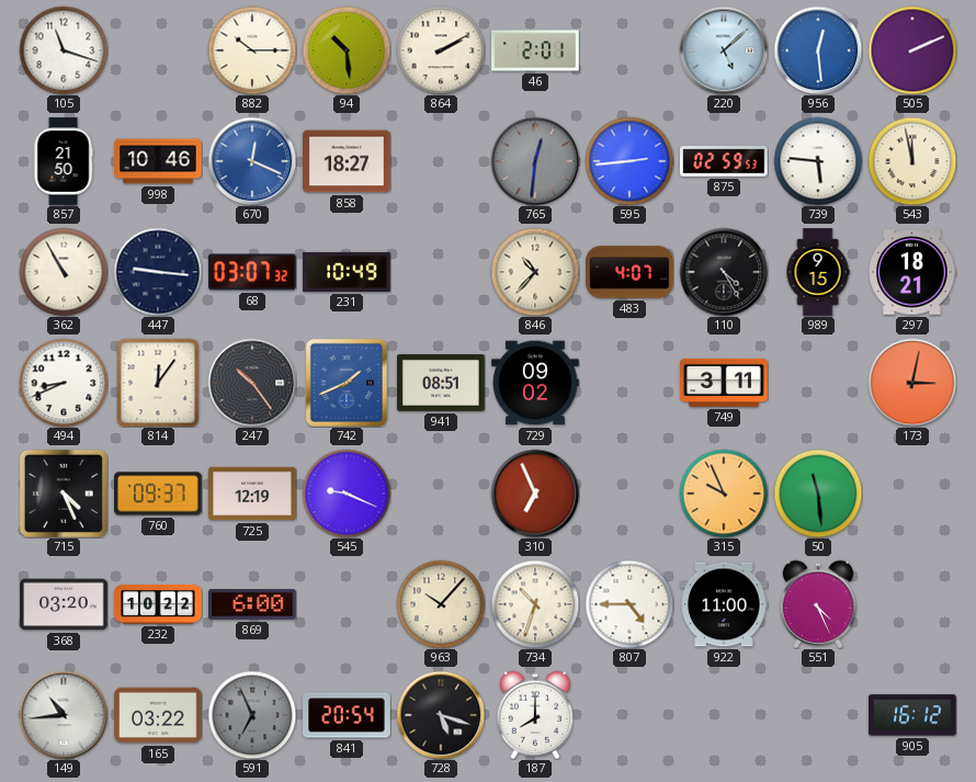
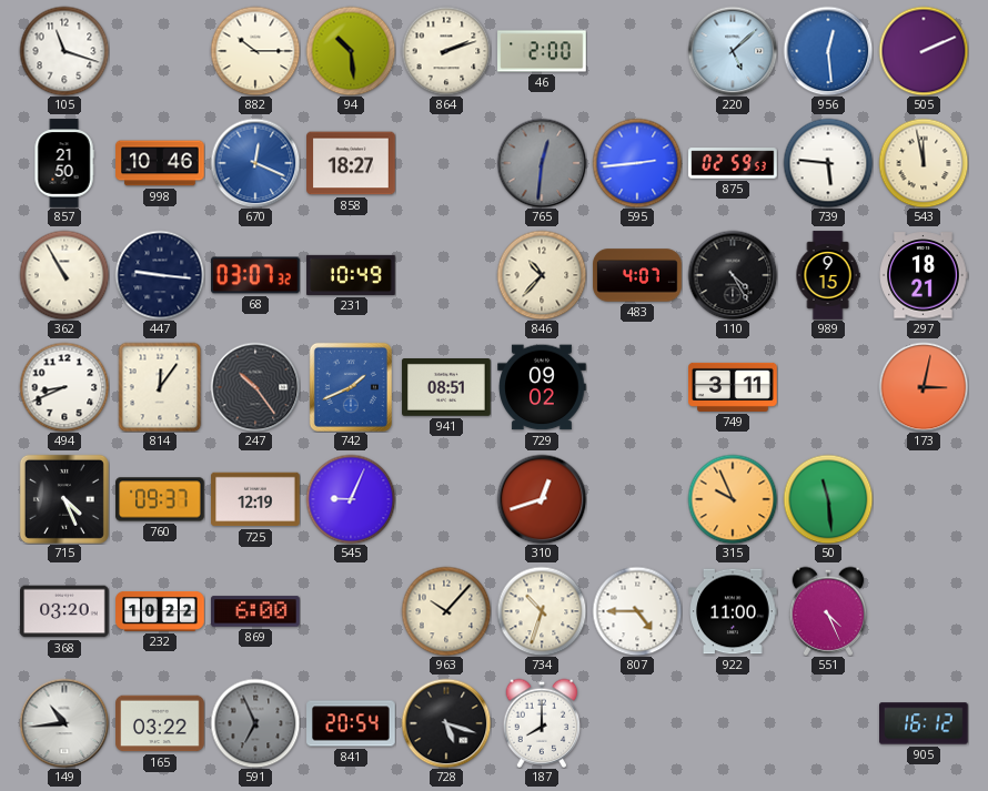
864: 2:10 -> 2:12 (446, 51)
46: 2:01 -> 2:00 (542, 51)
545: 9:19 -> 9:04 (351, 499)
310: 6:56 -> 12:42 (542, 499)
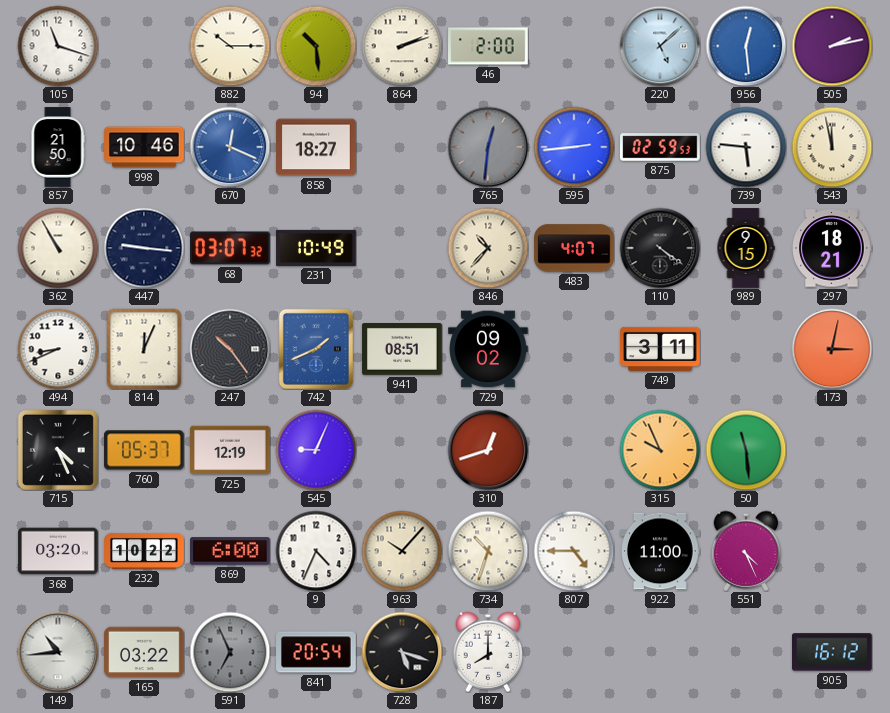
505: 2:11 -> 2:13 (832, 46)
110: 4:25 -> 4:21 (660, 248)
814: 12:06 -> 12:04 (144, 349)
760: 09:37 -> 05:37 (144, 450)
9: none -> 4:34 (316, 551)
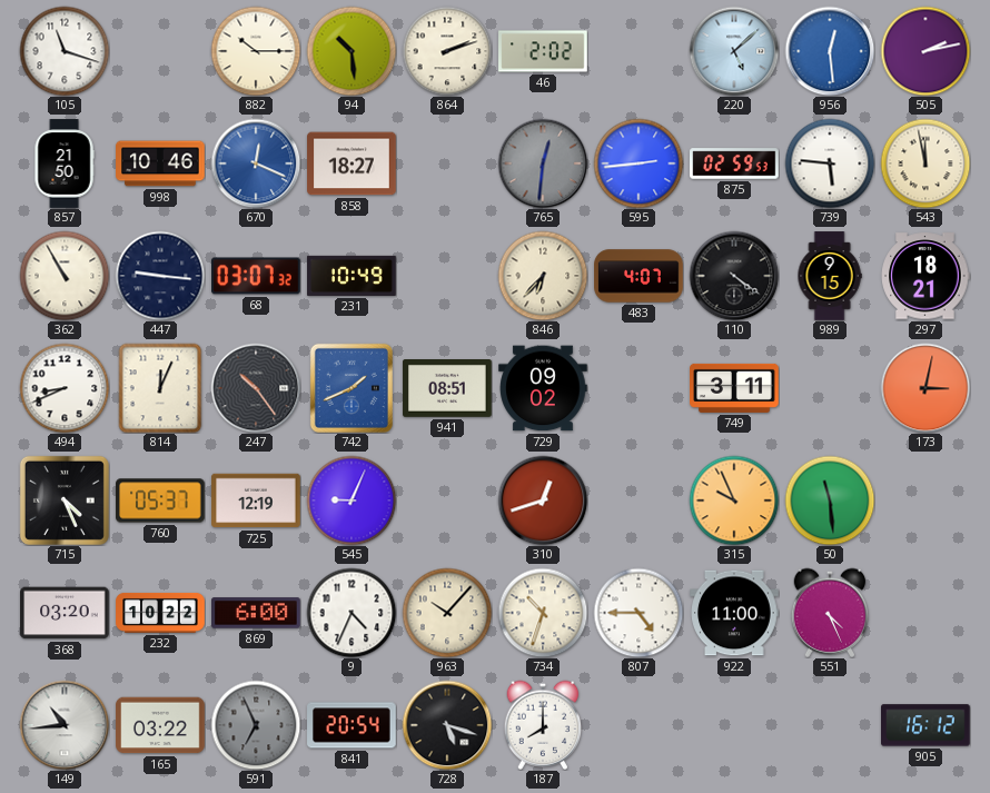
46: 2:00 -> 2:02 (543, 51)
846: 10:37 -> 6:37 (543, 276)
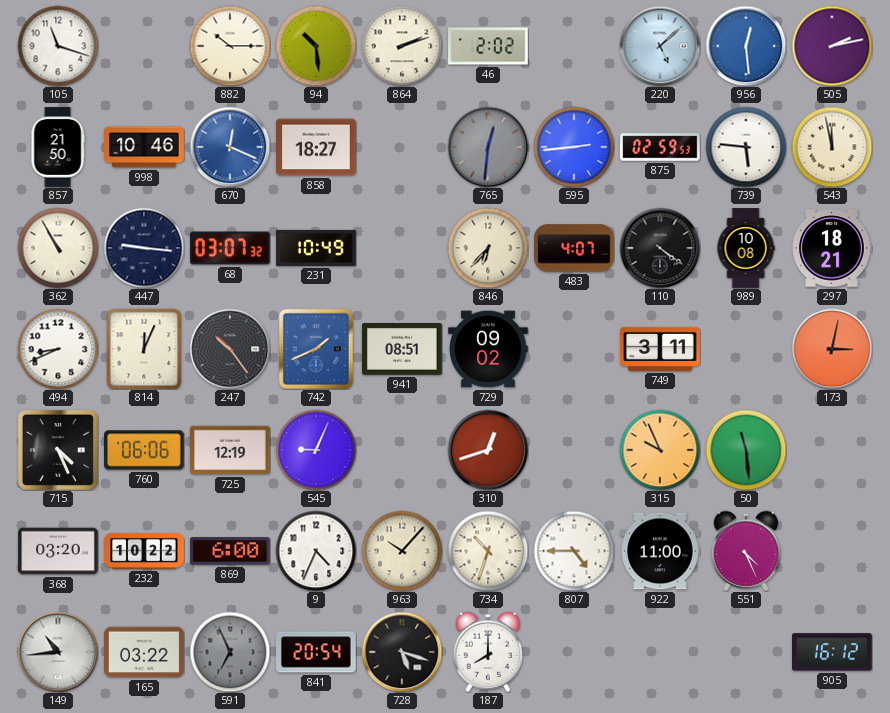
989: 9:15 -> 10:08 (746, 248)
760: 05:37 -> 06:06 (144, 450)
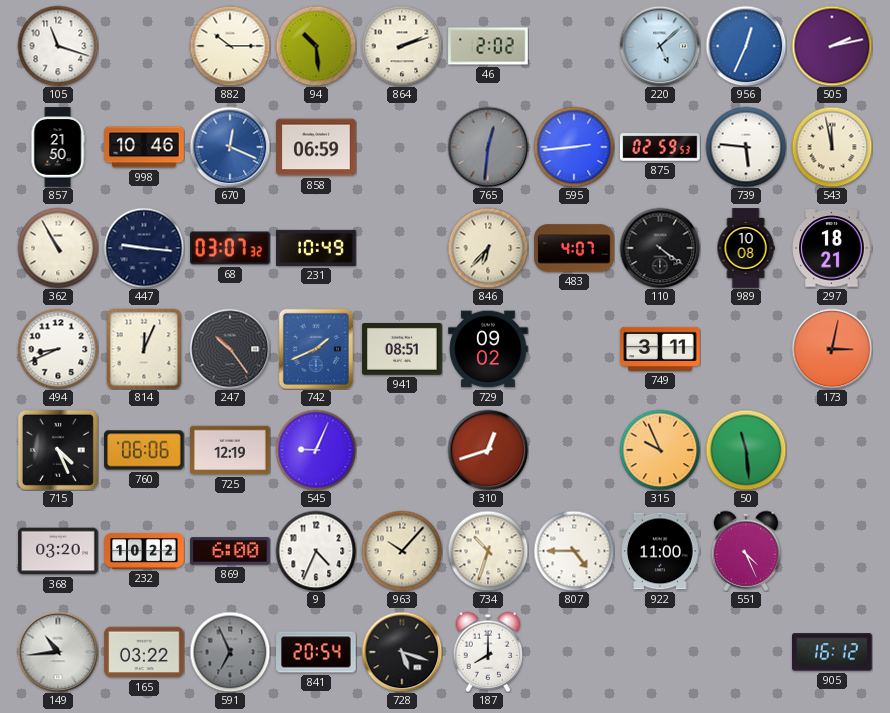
956: 12:29 -> 12:34 (746, 46)
858: 18:27 -> 06:59 (316, 147)
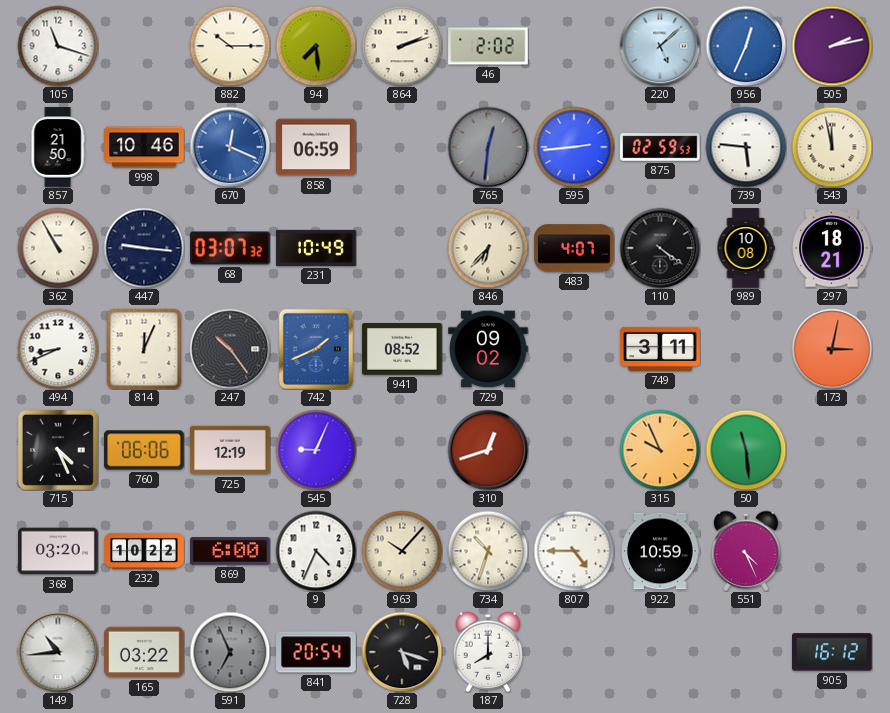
94: 10:29 -> 7:29 (316, 46)
941: 08:51 -> 08:52 (402, 350)
922: 11:00 -> 10:59 (660, 551)
